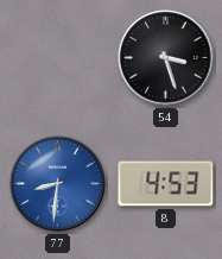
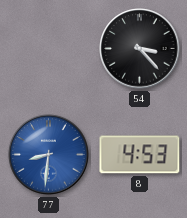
54: 3:27 -> 3:23 (140, 49)
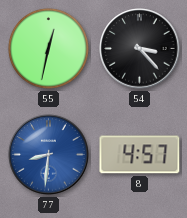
55: none -> 12:32 (49, 49)
8: 4:53 -> 4:57 (140, 155)
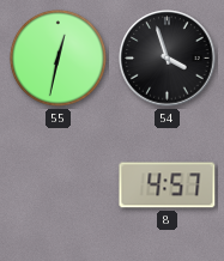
54: 3:23 -> 3:57 (168, 59)
77: 8:31 -> none (49, 155)
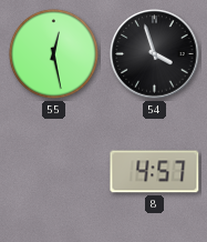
55: 12:32 -> 12:28 (54, 54)
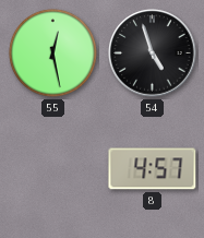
54: 3:57 -> 4:57 (153, 53)
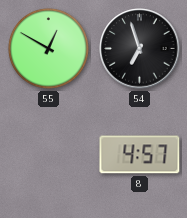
55: 12:28 -> 12:50 (49, 49)
54: 4:57 -> 6:57 (140, 49)
